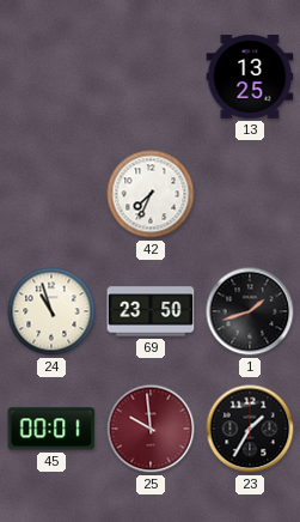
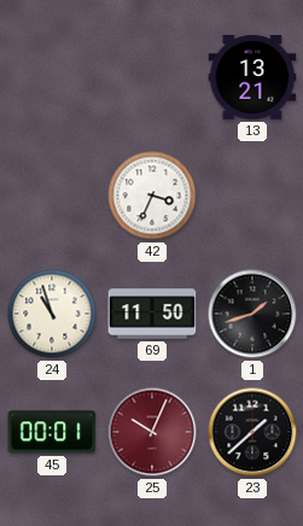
13: 13:25 -> 13:21 (252, 77)
42: 7:34 -> 3:34 (152, 195)
69: 23:50 -> 11:50 (152, 314)
25: 9:59 -> 10:04 (152, 432)
23: 1:35 -> 1:38 (252, 432)
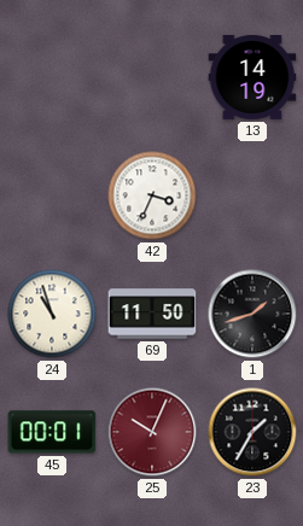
13: 13:21 -> 14:19 (252, 77)
23: 1:38 -> 1:35 (252, 432)
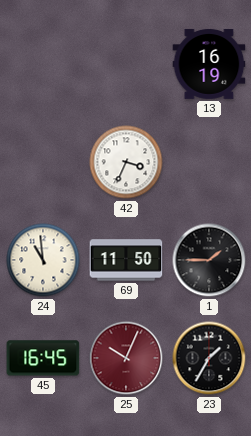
13: 14:19 -> 16:19 (209, 64)
24: 10:57 -> 10:59 (43, 260)
1: 1:42 -> 1:45 (209, 260)
45: 00:01 -> 16:45 (43, 358)
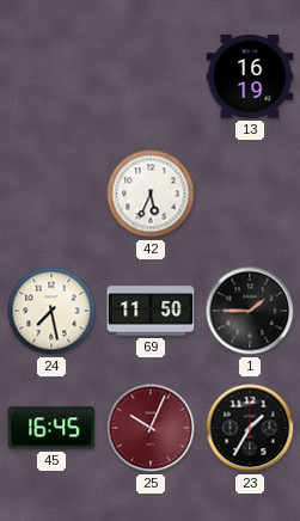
42: 3:34 -> 5:34 (151, 194)
24: 10:59 -> 7:28 (51, 311)
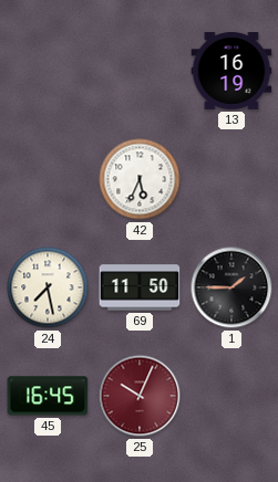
23: 1:35 -> none (250, 428)
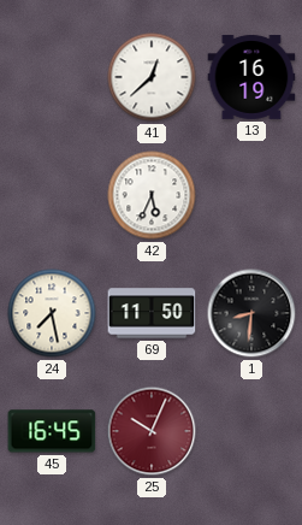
41: none -> 12:38 (152, 77)
1: 1:45 -> 8:31 (251, 313)
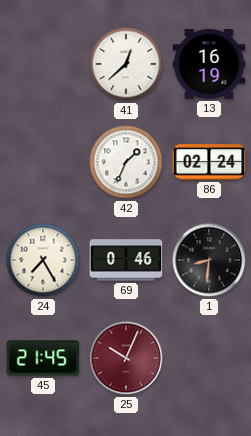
42: 5:34 -> 1:34 (126, 162)
86: none -> 02:24 (209, 162)
24: 7:28 -> 7:25 (43, 260)
69: 11:50 -> 0:46 (126, 260)
45: 16:45 -> 21:45 (43, 358)
